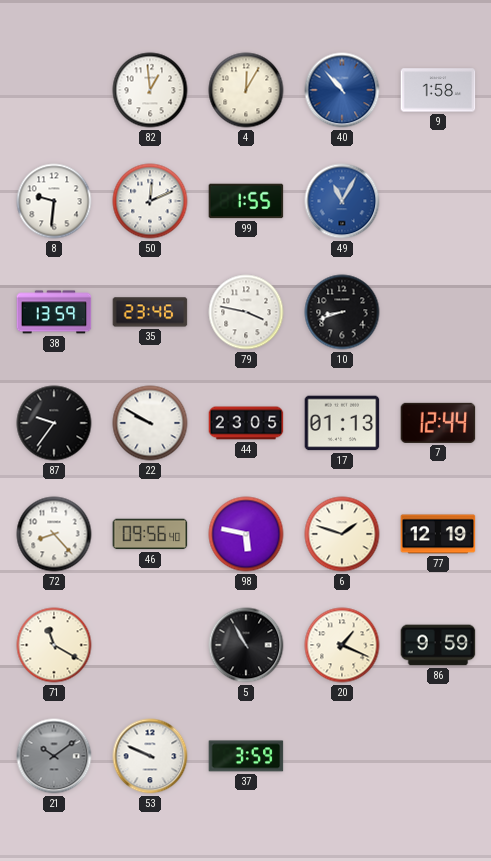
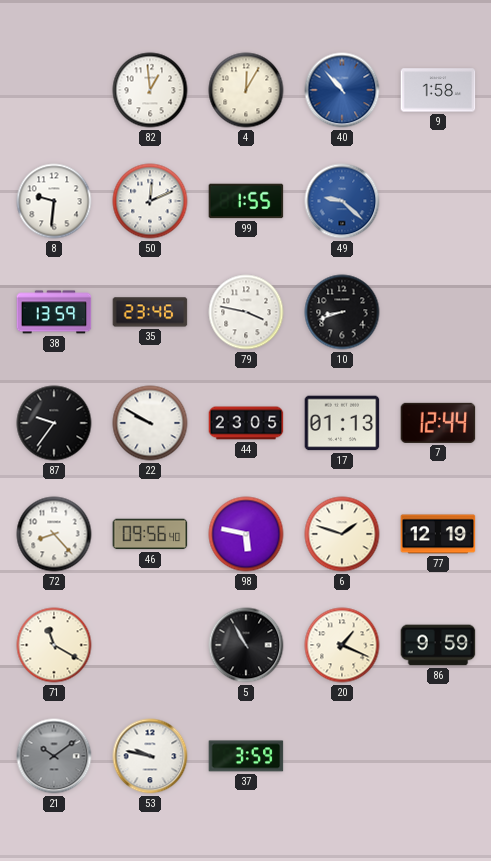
49: 11:05 -> 9:22 (342, 201)
53: 9:49 -> 9:47 (150, 756)
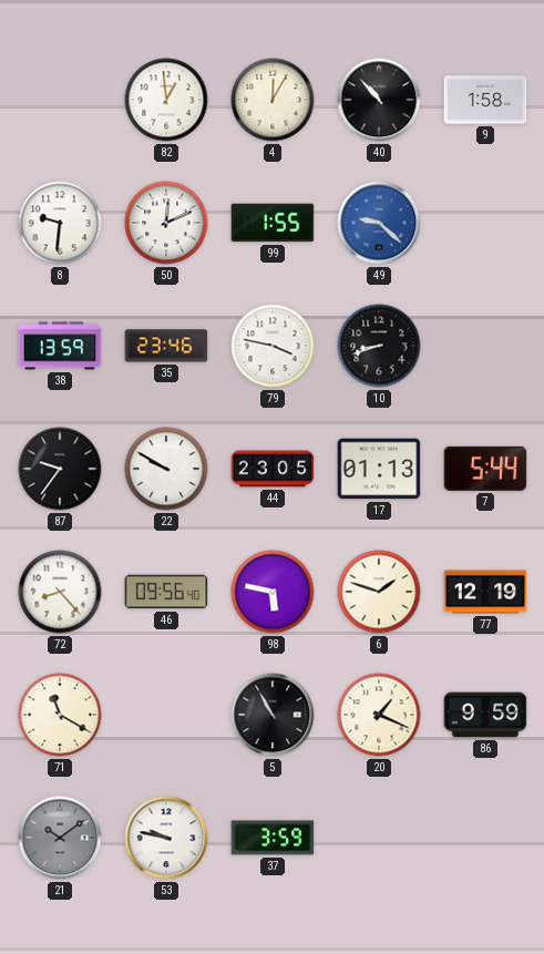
40 dial: blue -> black (379, 100)
7: 12:44 -> 5:44 (485, 469)
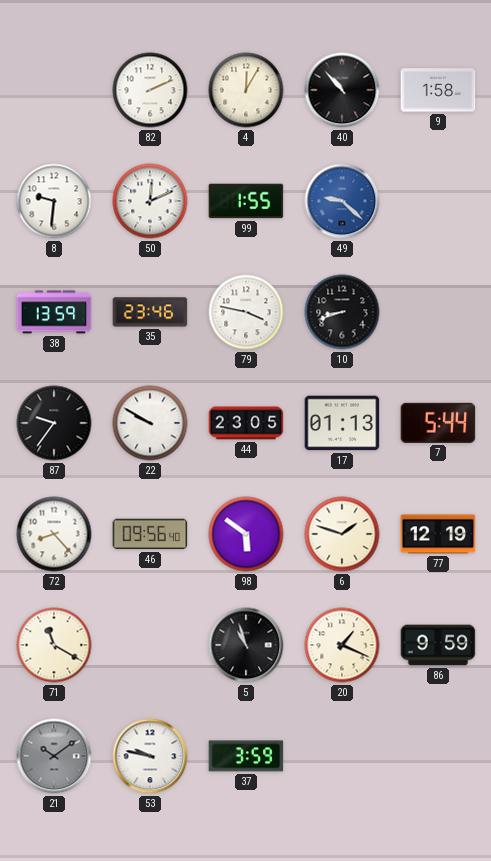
82: 12:59 -> 2:11 (150, 90)
98: 5:47 -> 5:51 (246, 534)
5: 10:55 -> 10:57 (246, 645)
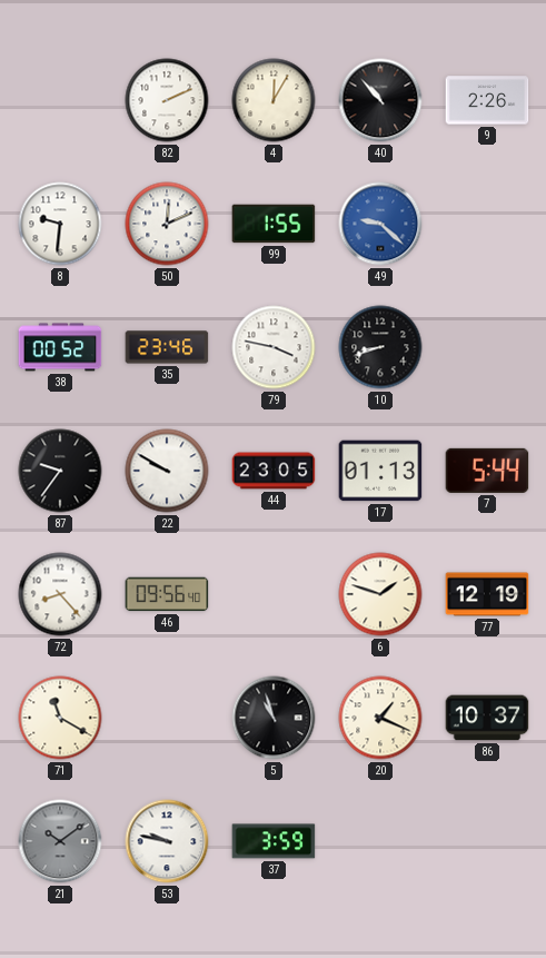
9: 1:58 -> 2:26 (487, 100)
38: 13:59 -> 00:52 (60, 347)
98: 5:51 -> none (246, 534)
86: 9:59 -> 10:37 (487, 718)
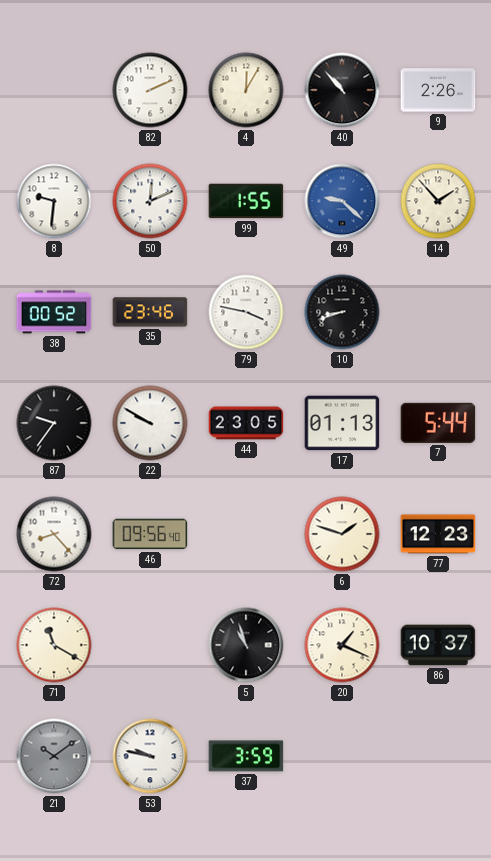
14: none -> 1:53 (438, 201)
77: 12:19 -> 12:23 (438, 534)
